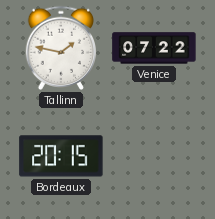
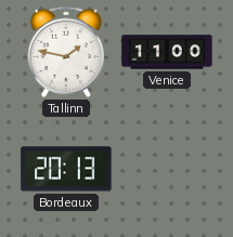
Venice: 07:22 -> 11:00 (167, 52)
Bordeaux: 20:15 -> 20:13 (66, 169)
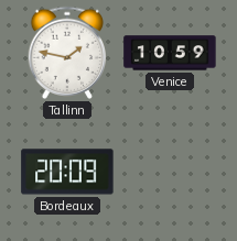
Venice: 11:00 -> 10:59 (170, 53)
Bordeaux: 20:13 -> 20:09 (67, 172)
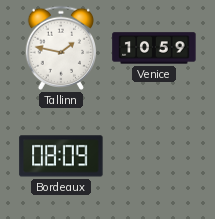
Bordeaux: 20:09 -> 08:09 (61, 156)
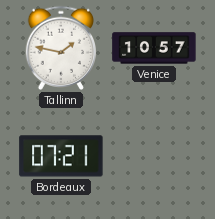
Venice: 10:59 -> 10:57 (154, 48)
Bordeaux: 08:09 -> 07:21 (61, 156)
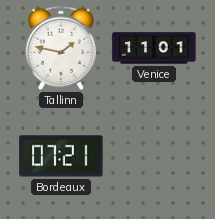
Venice: 10:57 -> 11:01 (154, 48)
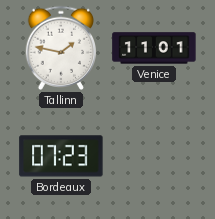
Bordeaux: 07:21 -> 07:23 (61, 156)
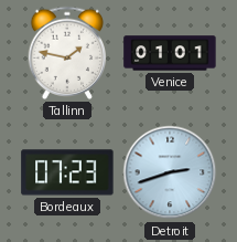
Venice: 11:01 -> 01:01 (170, 53)
Detroit: none -> 2:42 (170, 172)
